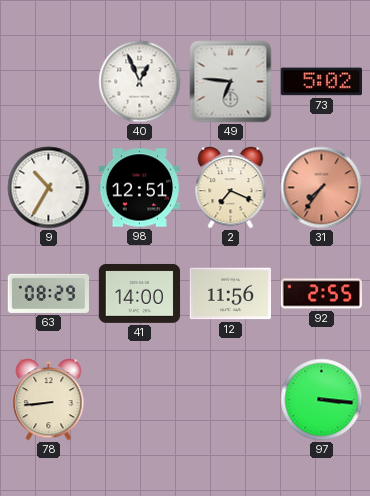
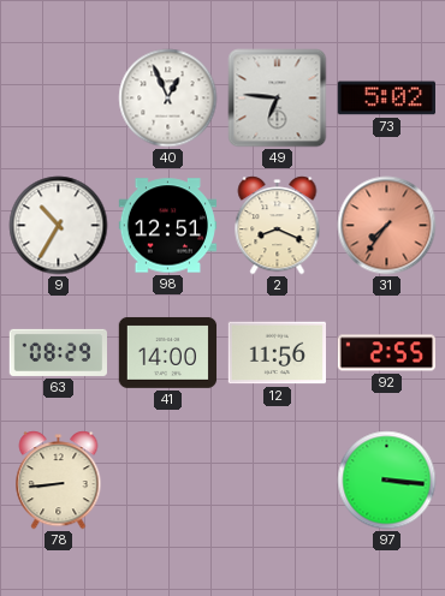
2: 7:19 -> 8:19 (278, 226)
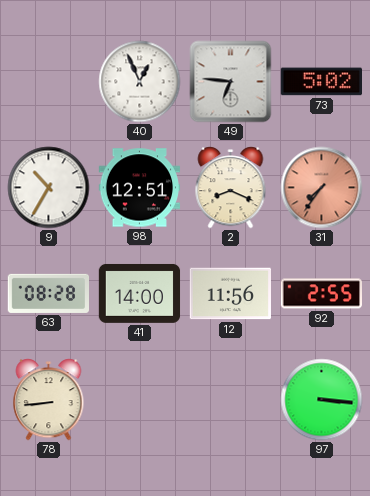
63: 08:29 -> 08:28 (49, 293)
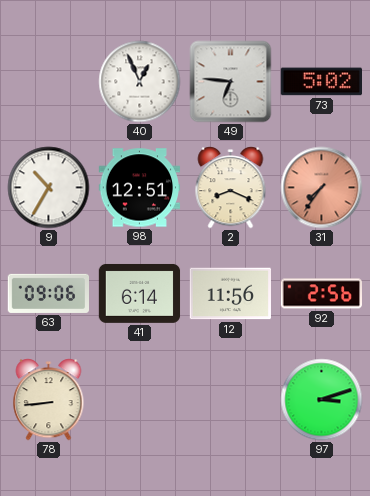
63: 08:28 -> 09:06 (49, 293)
41: 14:00 -> 6:14 (140, 293)
92: 2:55 -> 2:56 (321, 294)
97: 3:16 -> 3:12 (322, 400)
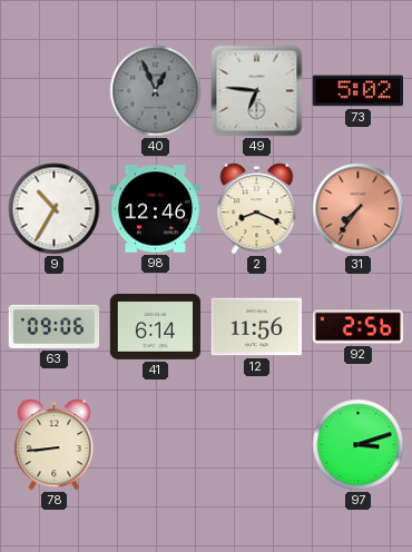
40 dial: white -> grey (156, 91)
98: 12:51 -> 12:46 (156, 209)
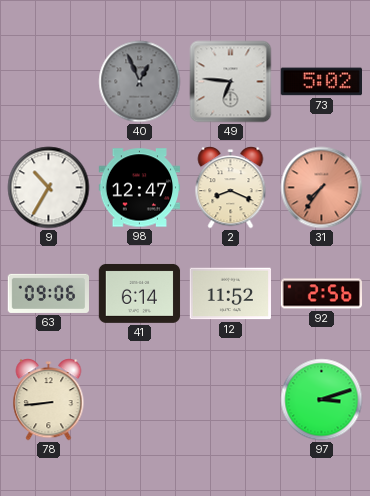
98: 12:46 -> 12:47 (140, 188)
12: 11:56 -> 11:52 (230, 294)
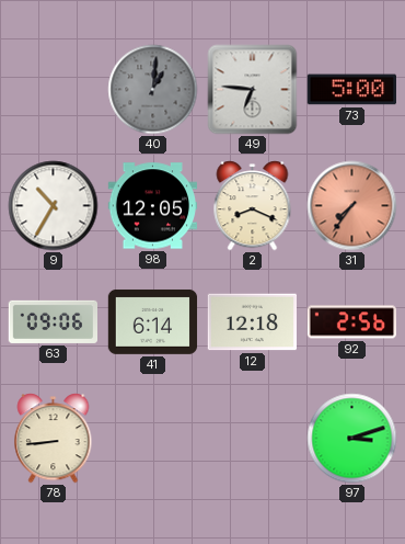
40: 12:56 -> 1:01 (153, 90)
73: 5:02 -> 5:00 (351, 90)
98: 12:47 -> 12:05 (153, 206)
12: 11:52 -> 12:18 (252, 322)
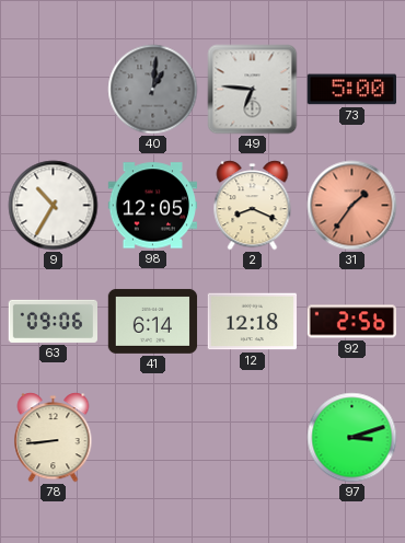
31: 7:36 -> 1:36 (352, 206)
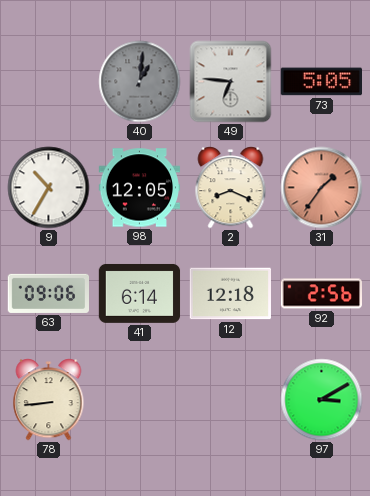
73: 5:00 -> 5:05 (321, 82)
97: 3:12 -> 3:10 (322, 400)
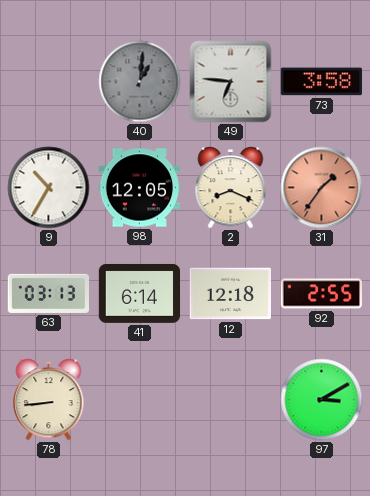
73: 5:05 -> 3:58 (321, 82)
63: 09:06 -> 03:13 (49, 293)
92: 2:56 -> 2:55 (321, 294)
